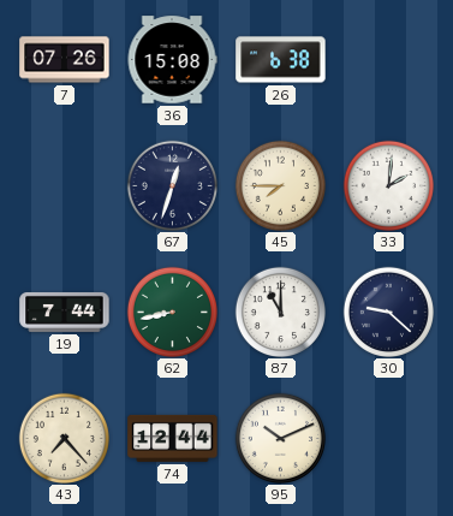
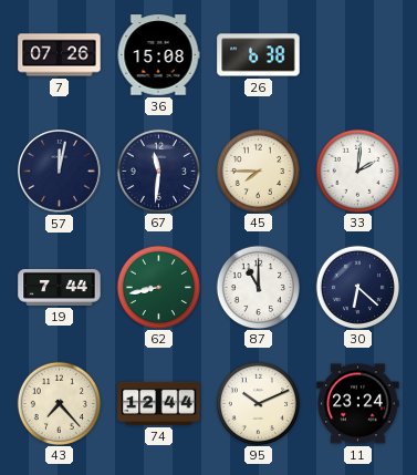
57: none -> 12:02 (60, 172)
67: 12:33 -> 11:31 (158, 171)
30: 9:22 -> 6:22 (357, 287)
11: none -> 23:24 (358, 404)
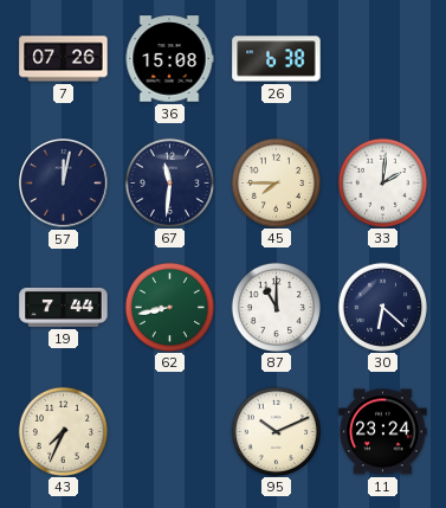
43: 7:23 -> 7:34 (63, 431)
74: 12:44 -> none (159, 403)
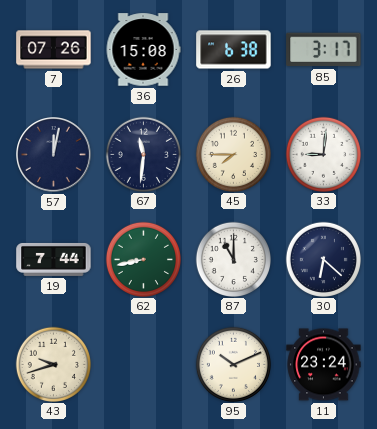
85: none -> 3:17 (324, 50)
33: 2:01 -> 9:01 (323, 154)
43: 7:34 -> 9:42 (53, 364)
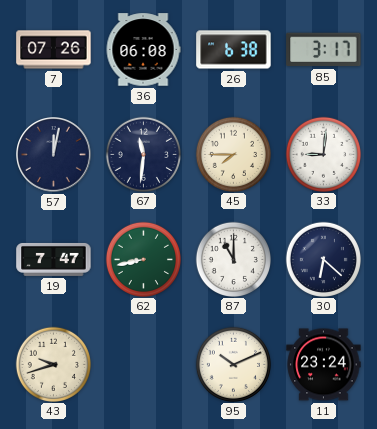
36: 15:08 -> 06:08 (143, 50)
19: 7:44 -> 7:47 (54, 259)
